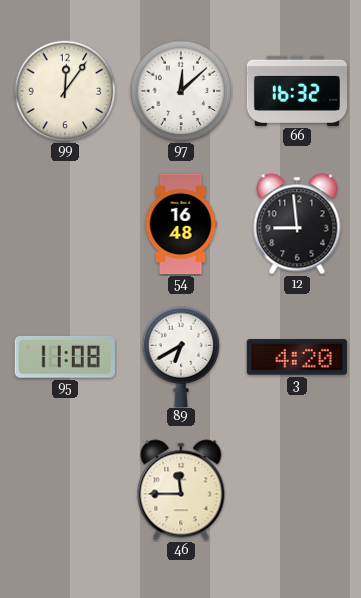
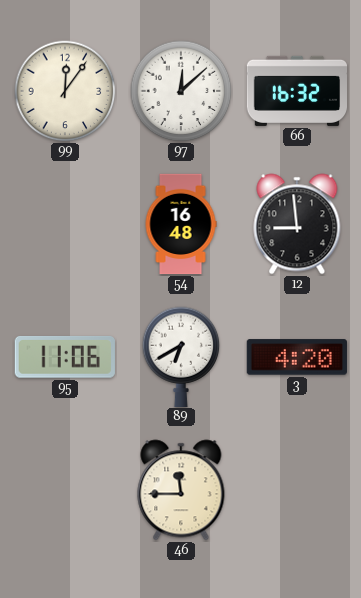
95: 11:08 -> 11:06 (65, 357)
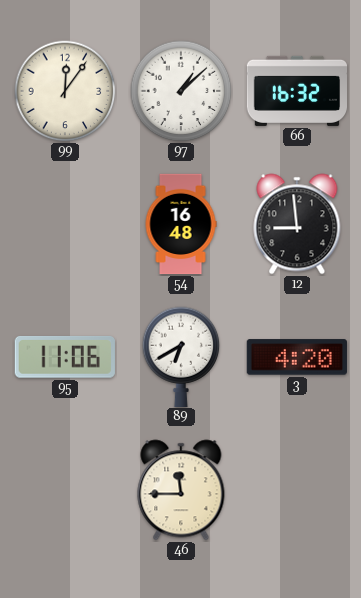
97: 12:08 -> 1:08 (181, 91)
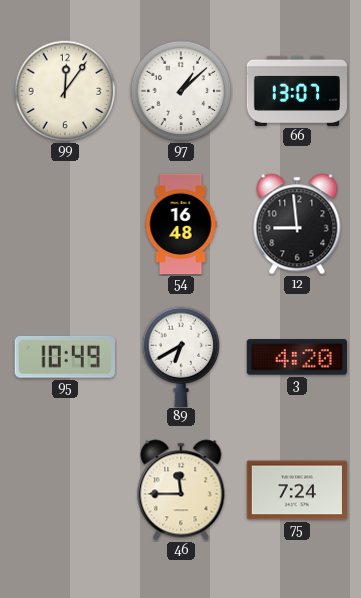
66: 16:32 -> 13:07 (296, 91)
95: 11:06 -> 10:49 (65, 357)
75: none -> 7:24 (296, 490)
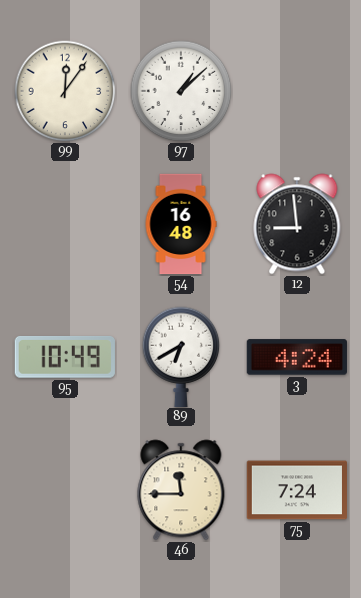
66: 13:07 -> none (296, 91)
3: 4:20 -> 4:24 (297, 357)
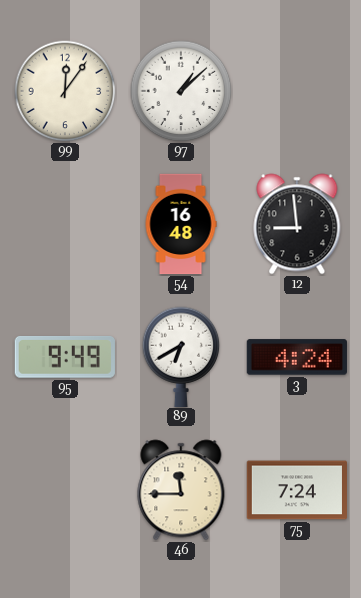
95: 10:49 -> 9:49 (65, 357)
